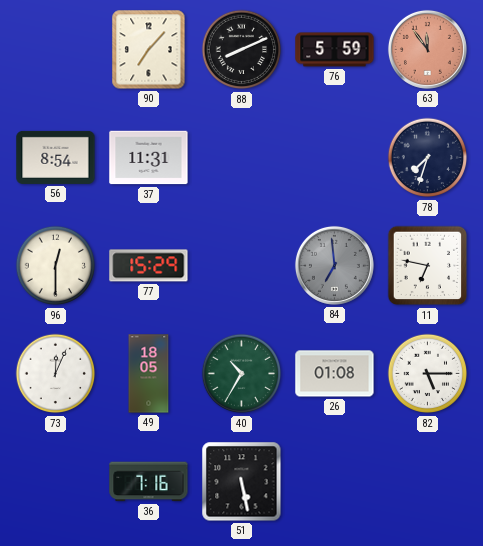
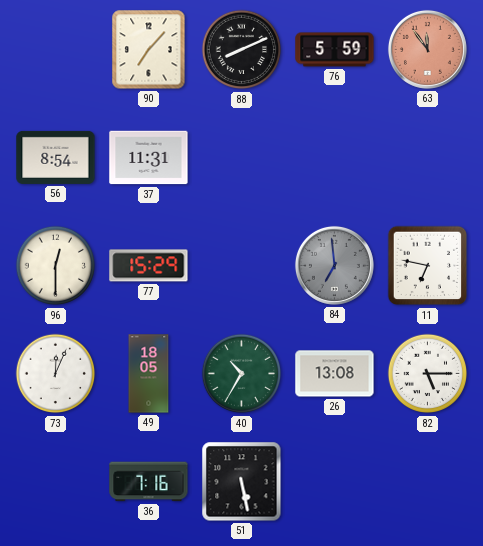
78: 7:33 -> none (428, 158)
26: 01:08 -> 13:08 (335, 374)
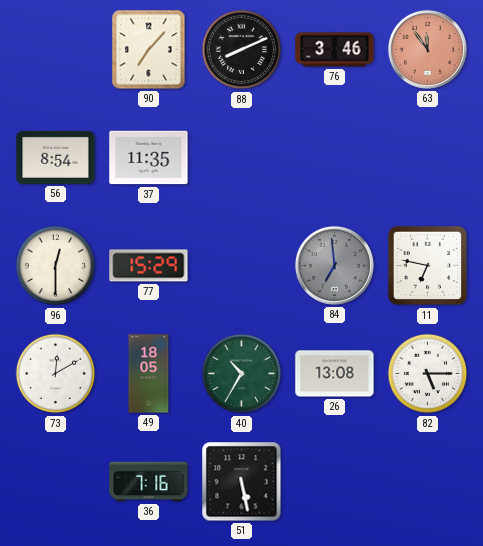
76: 5:59 -> 3:46 (335, 50)
37: 11:31 -> 11:35 (149, 158)
73: 12:04 -> 12:10 (56, 374)
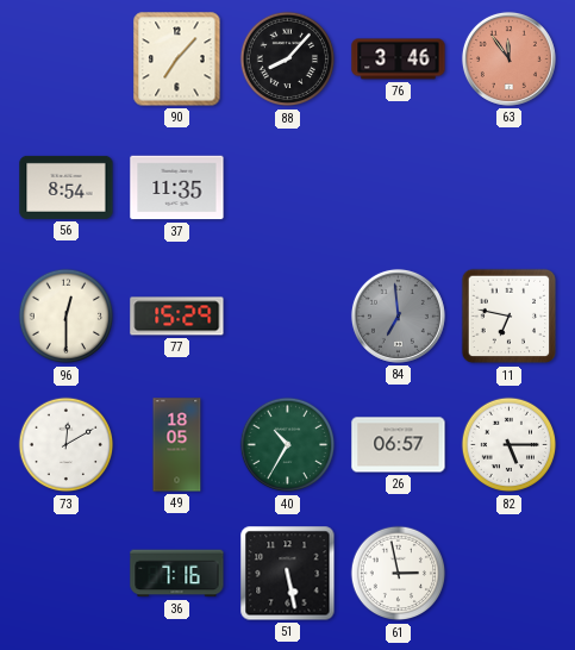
88: 8:11 -> 8:07 (288, 60)
26: 13:08 -> 06:57 (399, 445)
61: none -> 2:58 (399, 574)
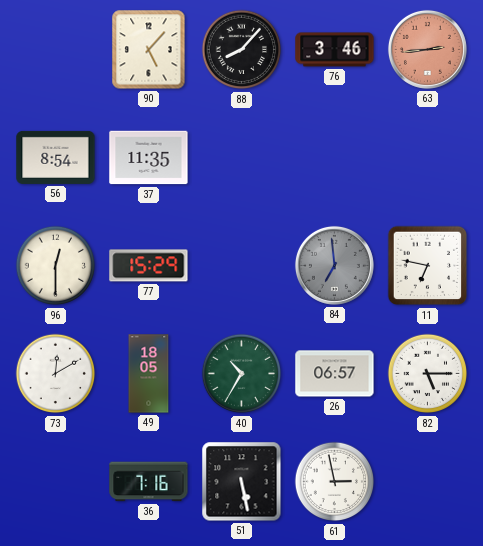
90: 7:07 -> 5:07 (149, 50)
63: 11:54 -> 2:44 (427, 49)
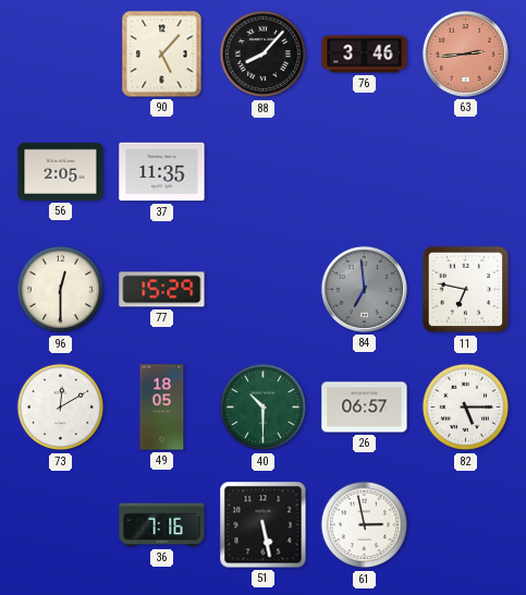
56: 8:54 -> 2:05 (61, 171)
40: 10:35 -> 10:30 (264, 408)
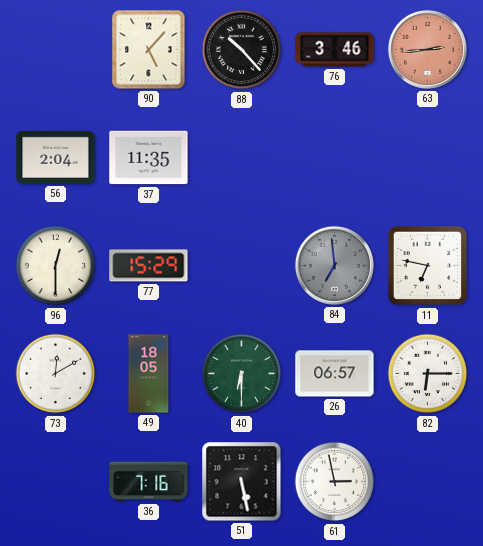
88: 8:07 -> 10:23 (242, 50)
56: 2:05 -> 2:04 (56, 157)
40: 10:30 -> 6:30 (242, 374)
82: 5:15 -> 6:15 (428, 374)
